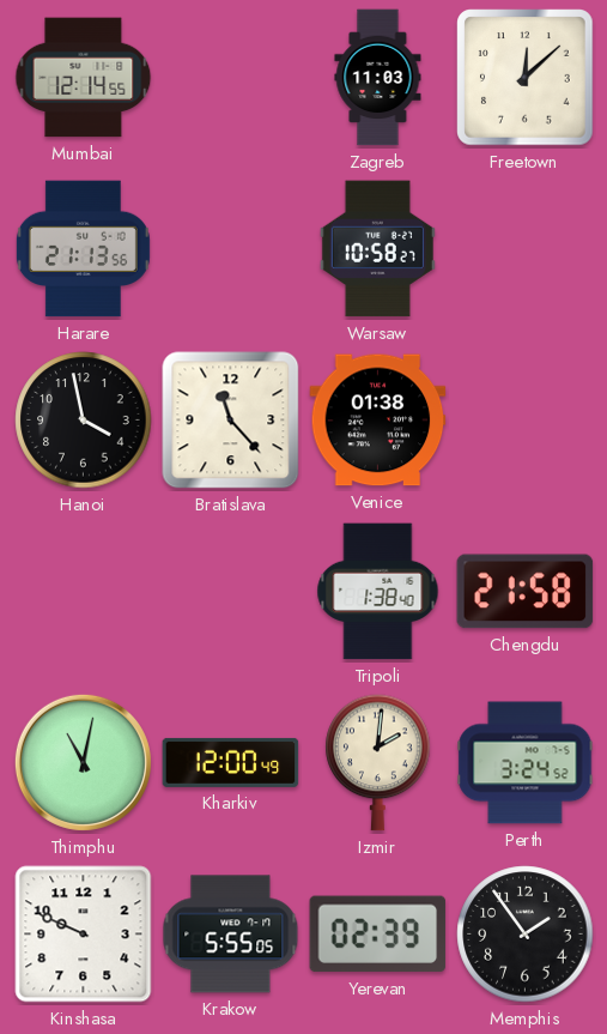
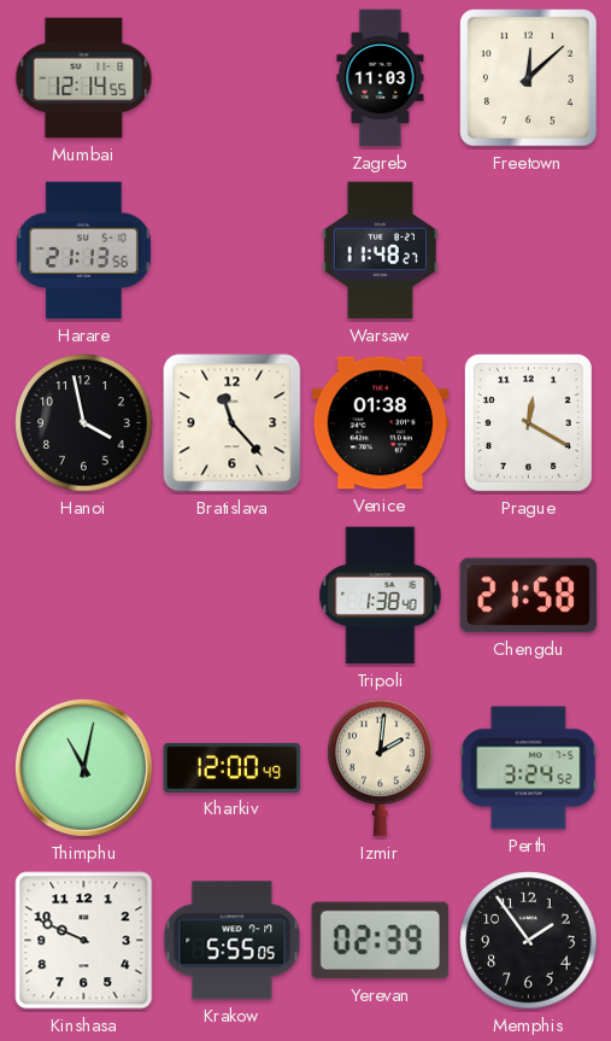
Warsaw: 10:58 -> 11:48 (380, 251)
Prague: none -> 12:20 (528, 422)
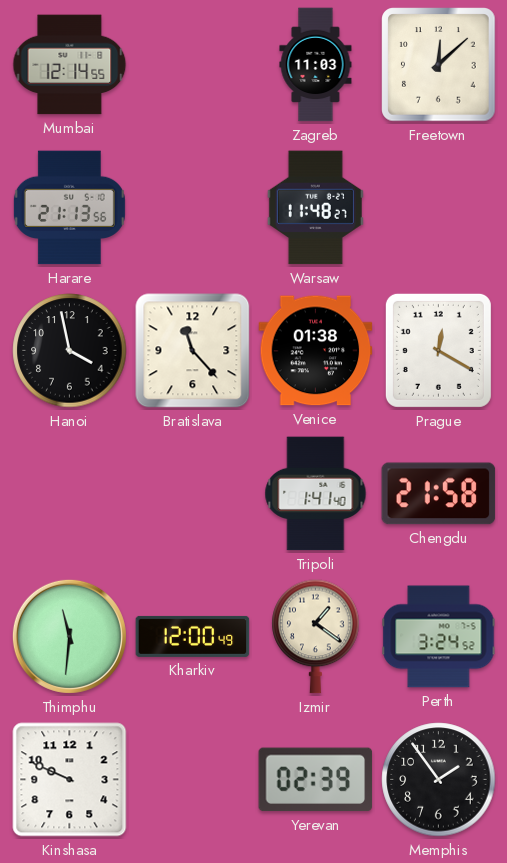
Tripoli: 1:38 -> 1:41 (316, 494)
Thimphu: 11:02 -> 11:31 (69, 636)
Izmir: 2:01 -> 1:21 (316, 637)
Krakow: 5:55 -> none (233, 941)
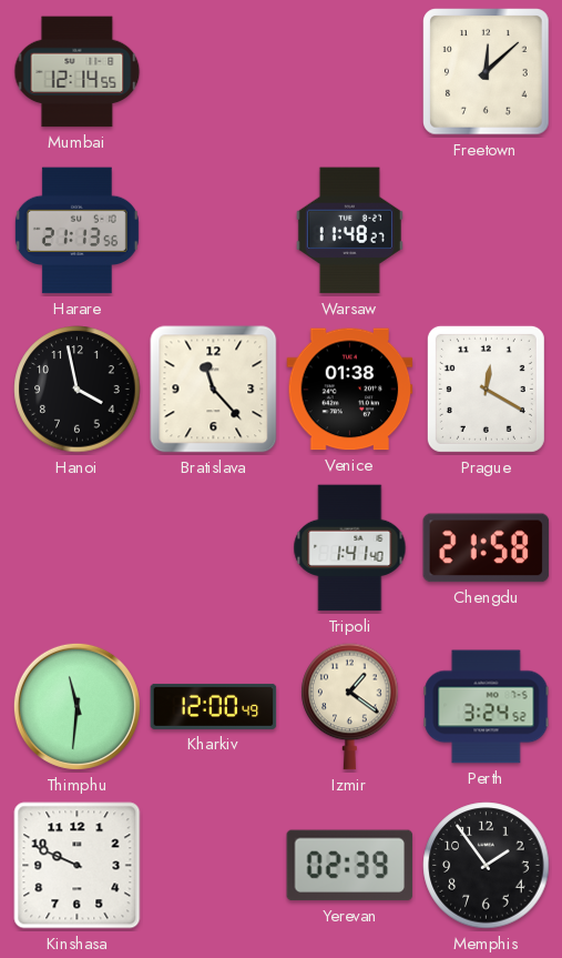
Zagreb: 11:03 -> none (316, 65)
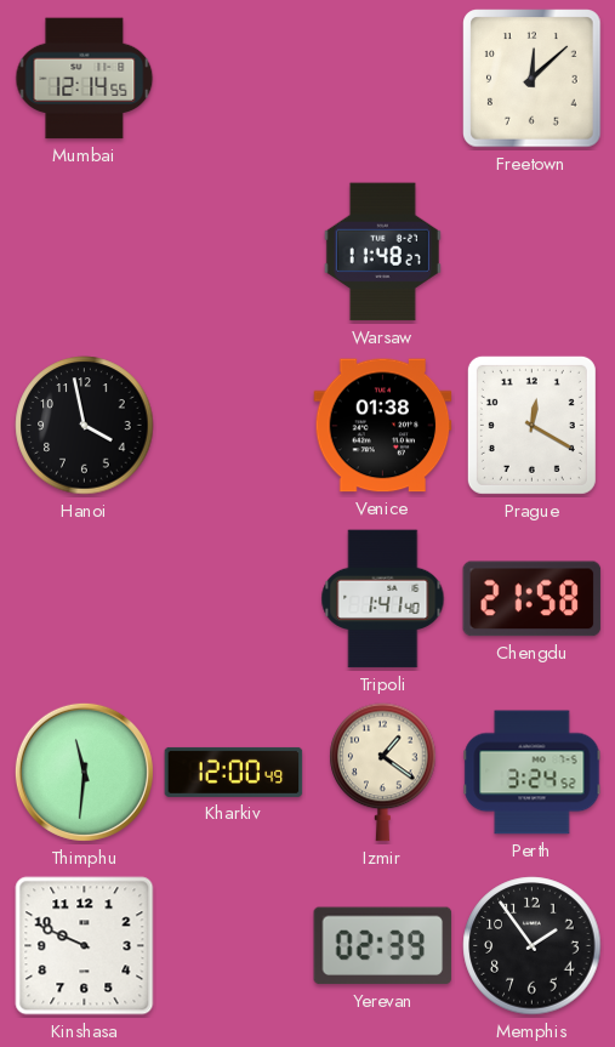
Harare: 21:13 -> none (76, 231)
Bratislava: 11:23 -> none (214, 390)
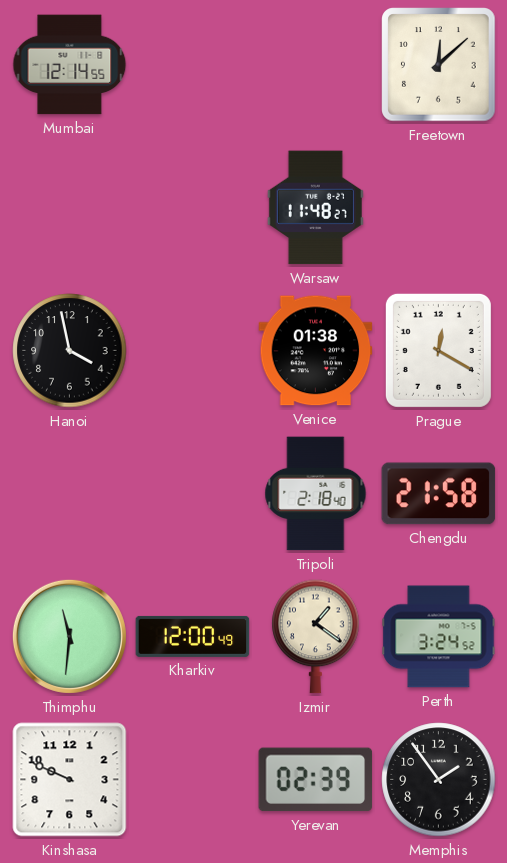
Tripoli: 1:41 -> 2:18 (316, 494)
